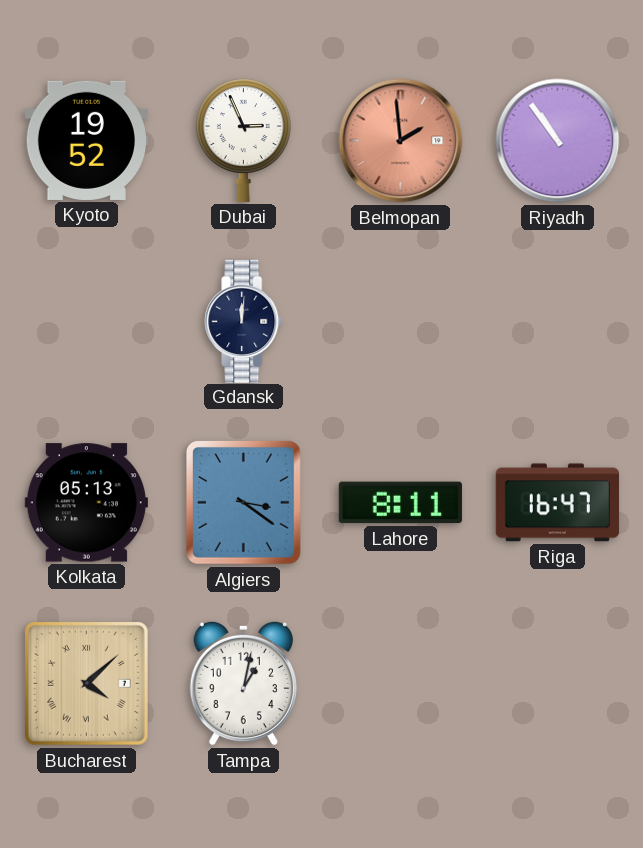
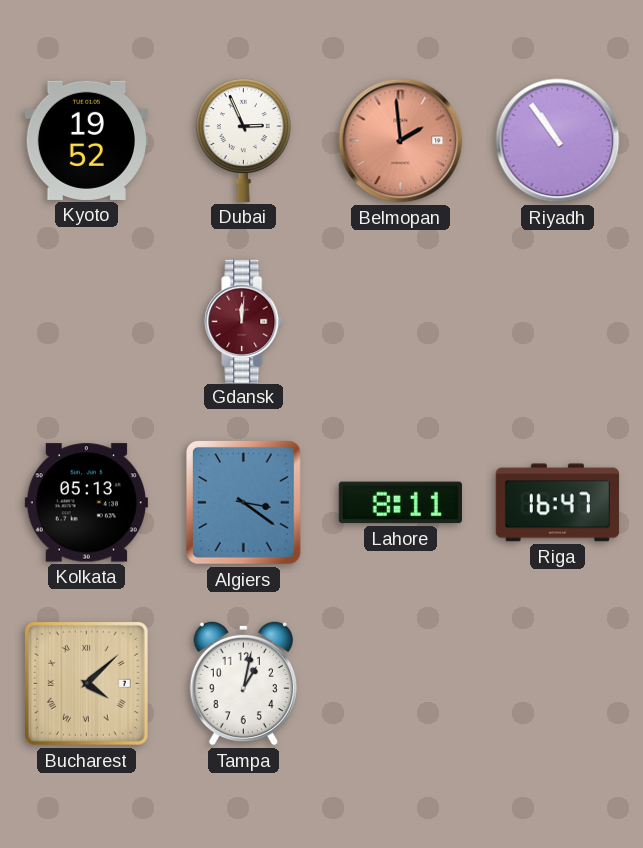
Gdansk dial: navy -> burgundy (244, 321)
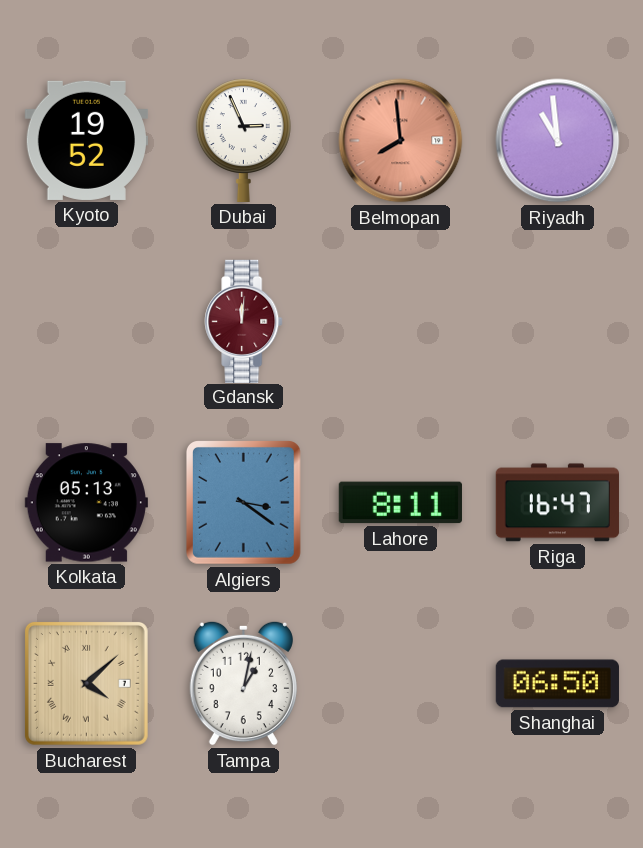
Belmopan: 1:59 -> 7:59 (401, 141)
Riyadh: 10:54 -> 10:59 (558, 141)
Shanghai: none -> 06:50 (557, 684)
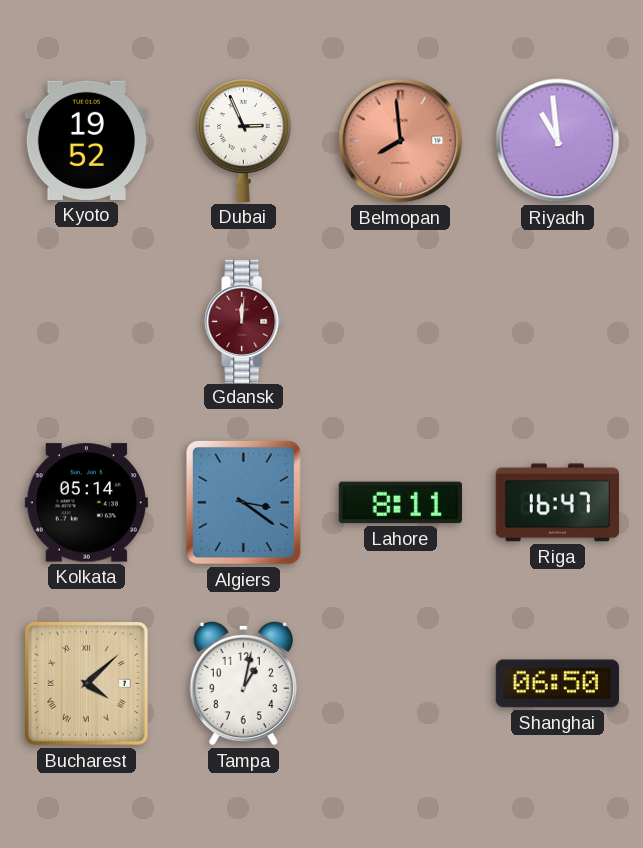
Kolkata: 05:13 -> 05:14 (86, 503)
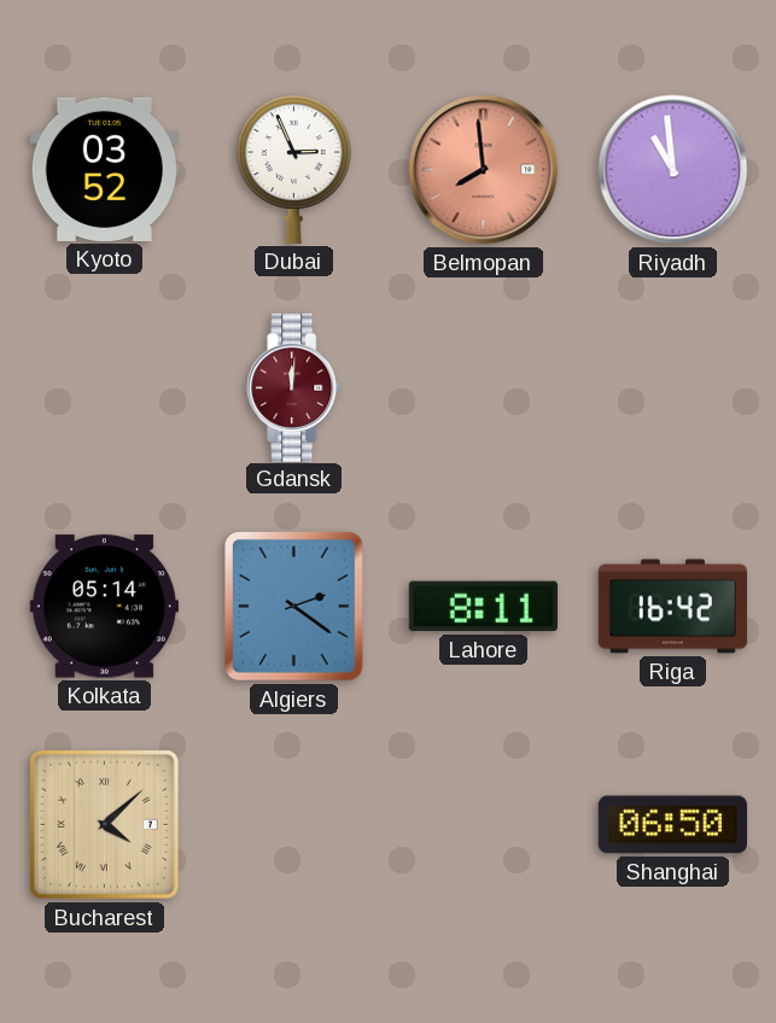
Kyoto: 19:52 -> 03:52 (104, 169)
Algiers: 3:21 -> 2:21 (294, 607)
Riga: 16:47 -> 16:42 (672, 607)
Tampa: 1:02 -> none (243, 683)
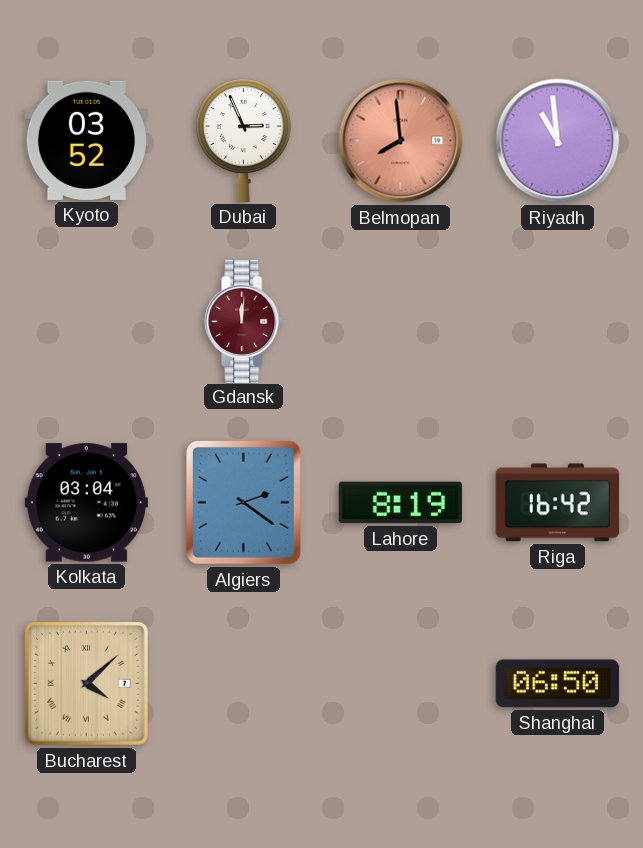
Kolkata: 05:14 -> 03:04 (86, 503)
Lahore: 8:11 -> 8:19 (400, 503)
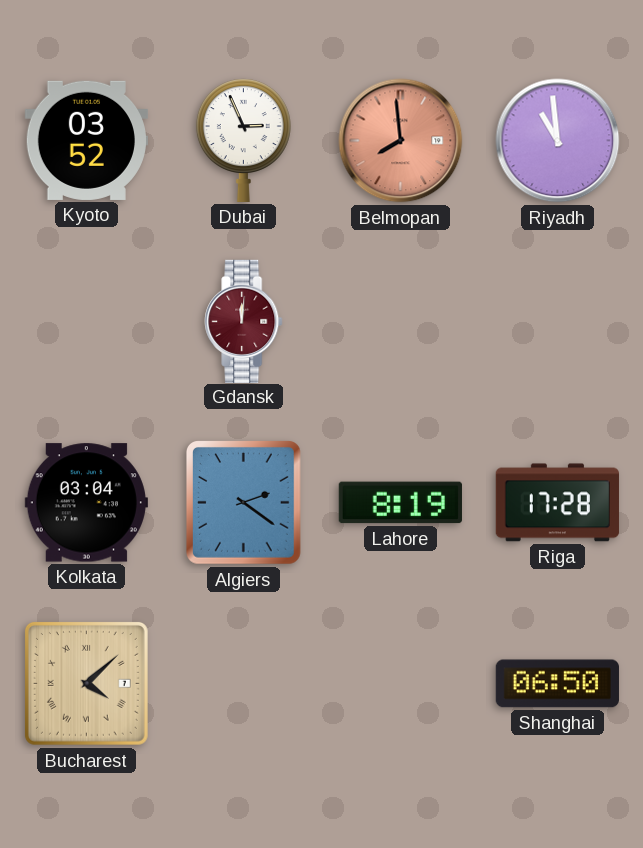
Riga: 16:42 -> 17:28 (557, 503)
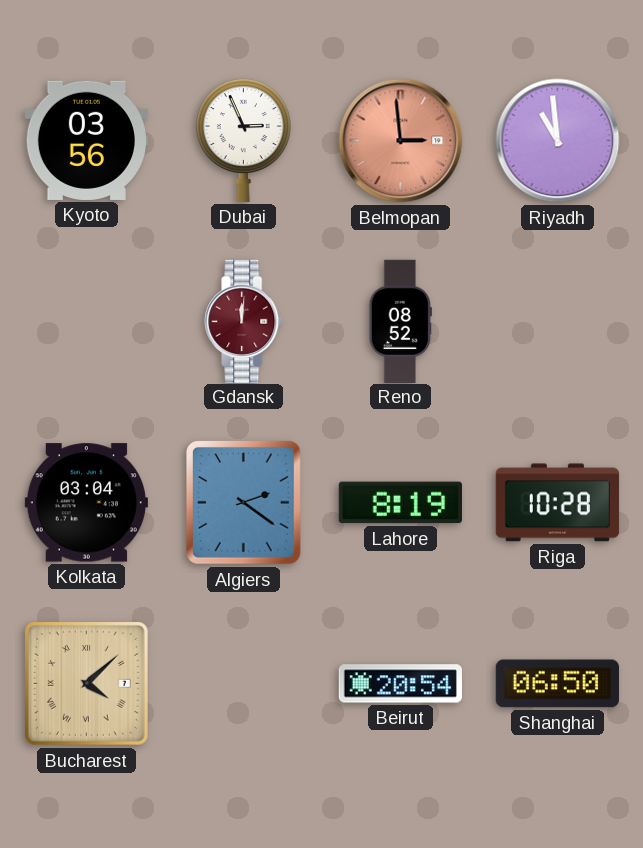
Kyoto: 03:52 -> 03:56 (86, 140)
Belmopan: 7:59 -> 2:59 (401, 141)
Reno: none -> 08:52 (400, 321)
Riga: 17:28 -> 10:28 (557, 503)
Beirut: none -> 20:54 (400, 684)
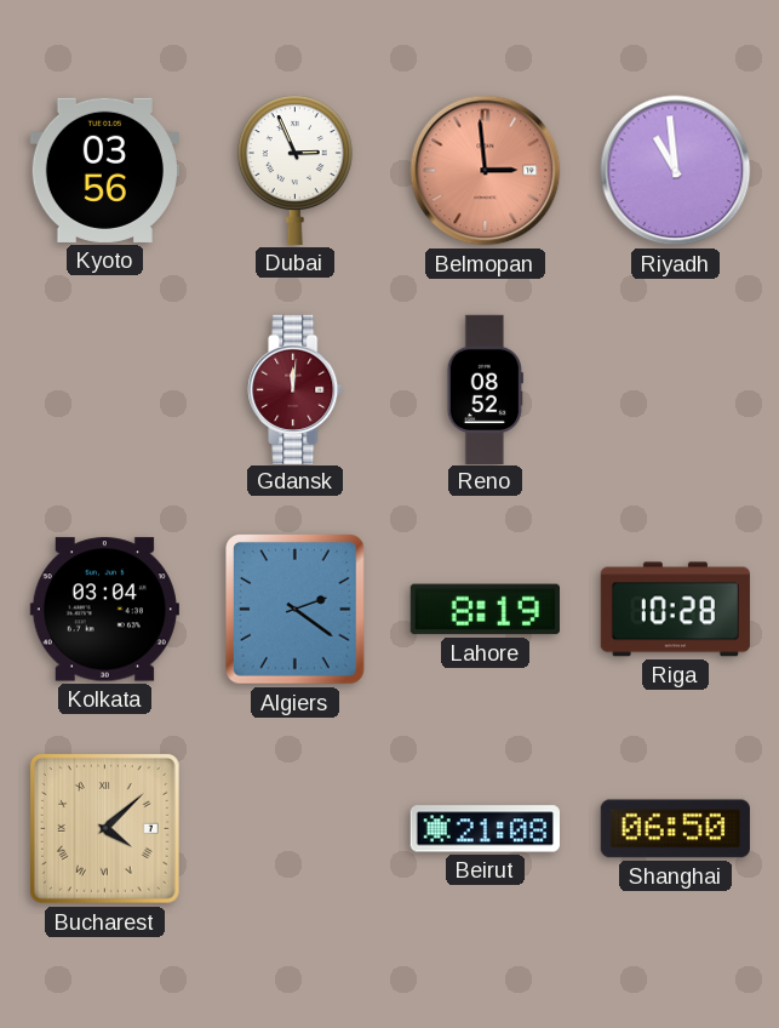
Beirut: 20:54 -> 21:08 (485, 829)
